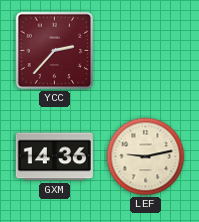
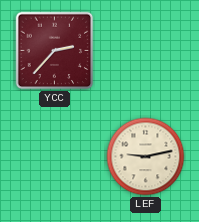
GXM: 14:36 -> none (54, 157)
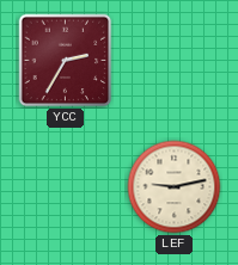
YCC: 2:37 -> 2:35 (66, 61)
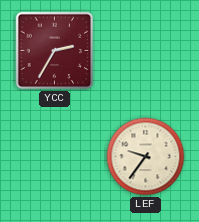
LEF: 9:13 -> 9:36 (146, 157)
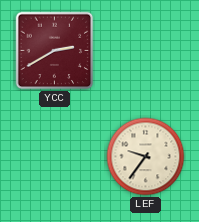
YCC: 2:35 -> 2:40 (55, 51)
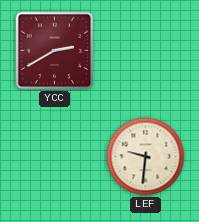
LEF: 9:36 -> 9:31 (146, 157)
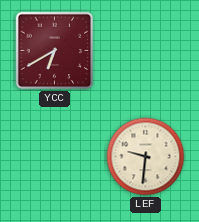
YCC: 2:40 -> 6:40 (55, 51)
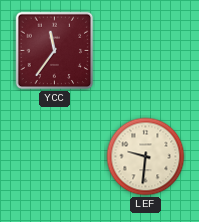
YCC: 6:40 -> 11:36 (55, 51)
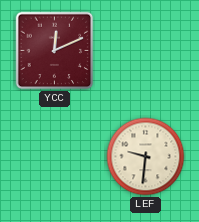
YCC: 11:36 -> 12:11 (55, 51)
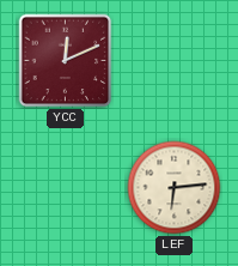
LEF: 9:31 -> 6:14 (175, 188)
